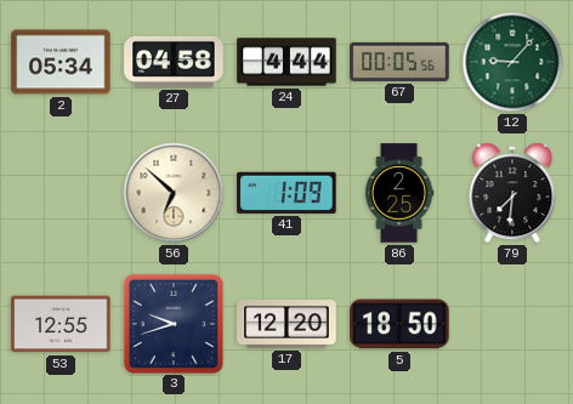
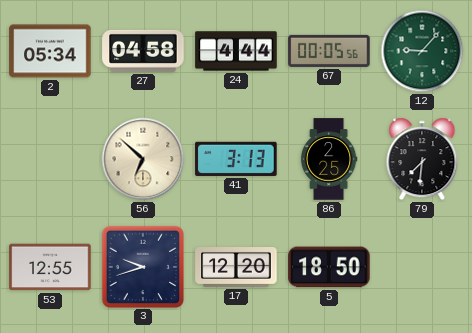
41: 1:09 -> 3:13 (236, 159)
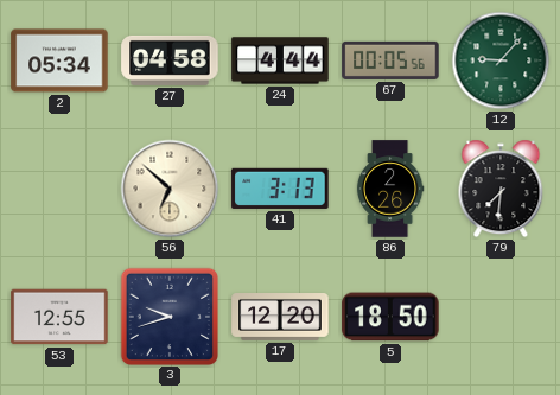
86: 2:25 -> 2:26 (390, 189)
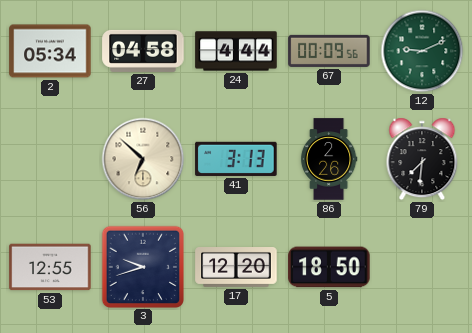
67: 00:05 -> 00:09 (329, 51)
12: 9:07 -> 9:11 (422, 51)
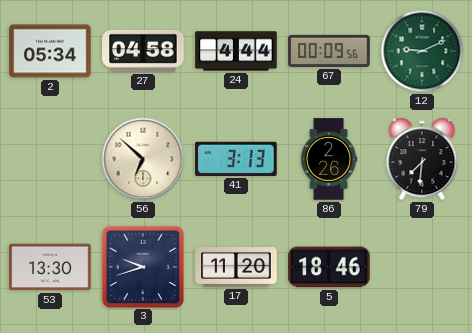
53: 12:55 -> 13:30 (50, 267)
17: 12:20 -> 11:20 (236, 268)
5: 18:50 -> 18:46 (329, 267)
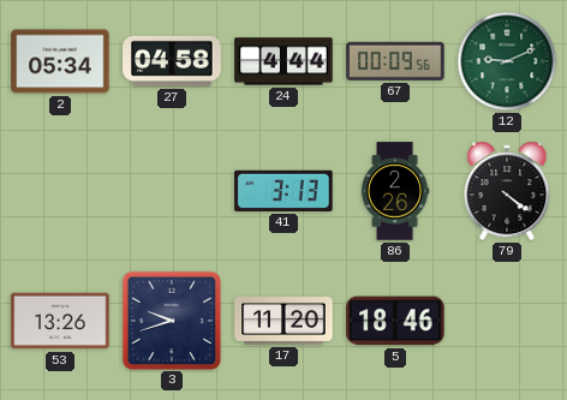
56: 6:52 -> none (143, 159)
79: 7:31 -> 4:21 (507, 191)
53: 13:30 -> 13:26 (60, 321)
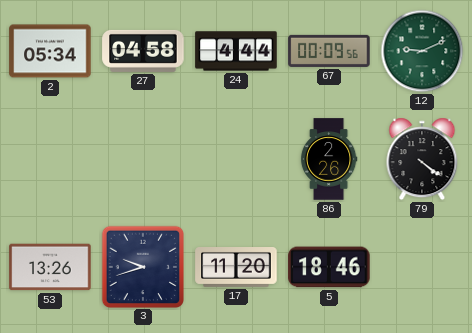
41: 3:13 -> none (283, 191)
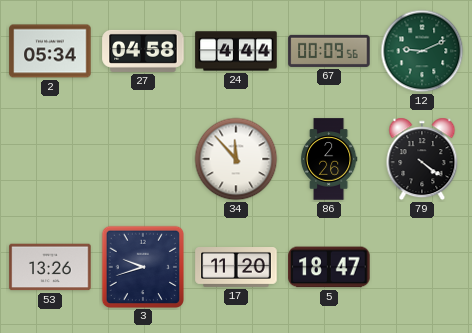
34: none -> 11:53 (236, 159)
5: 18:46 -> 18:47 (329, 267)
